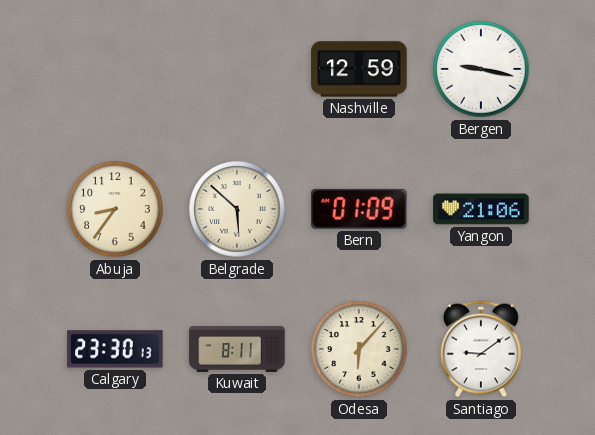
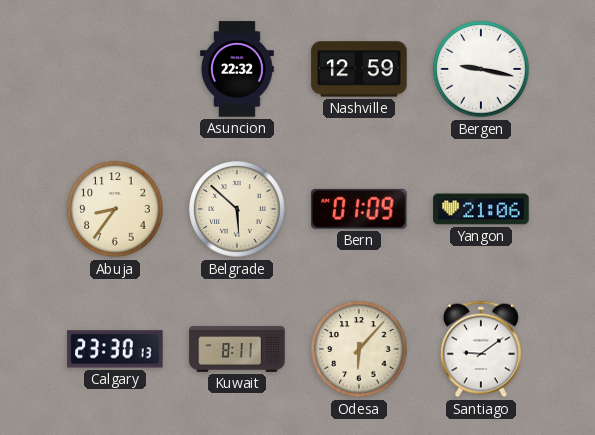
Asuncion: none -> 22:32 (238, 69)
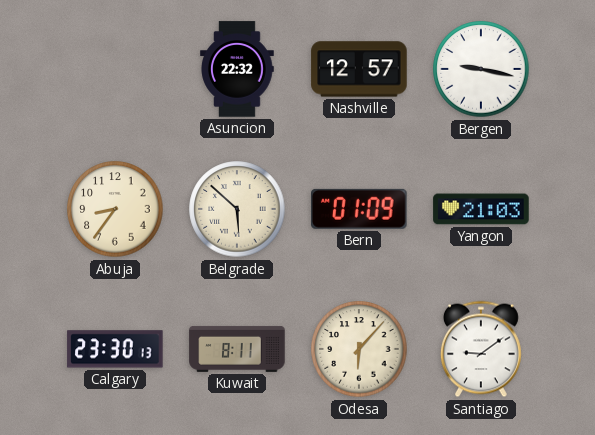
Nashville: 12:59 -> 12:57 (359, 69)
Yangon: 21:06 -> 21:03 (481, 209)
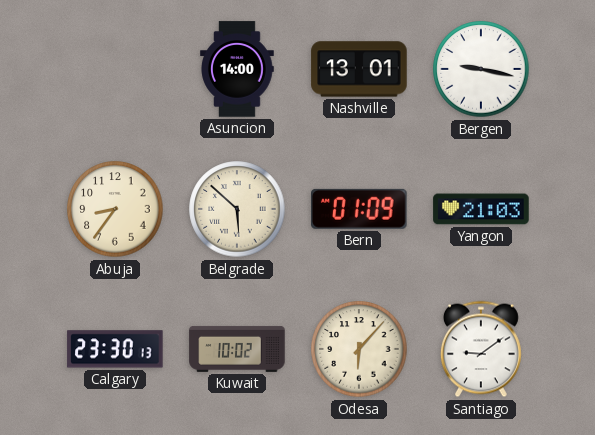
Asuncion: 22:32 -> 14:00 (238, 69)
Nashville: 12:57 -> 13:01 (359, 69)
Kuwait: 8:11 -> 10:02 (237, 349)
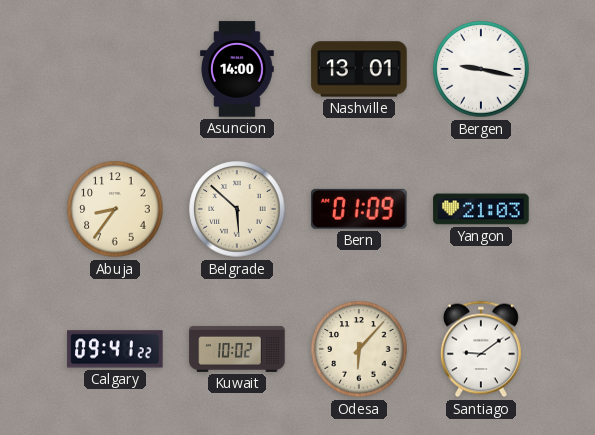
Calgary: 23:30 -> 09:41 (115, 349)
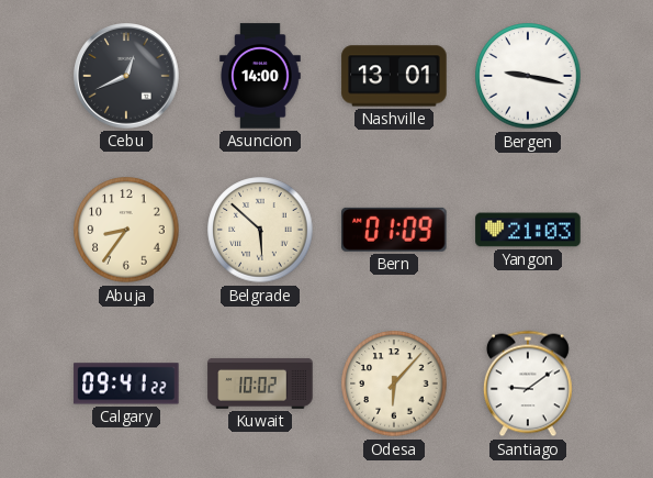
Cebu: none -> 12:41 (126, 76)
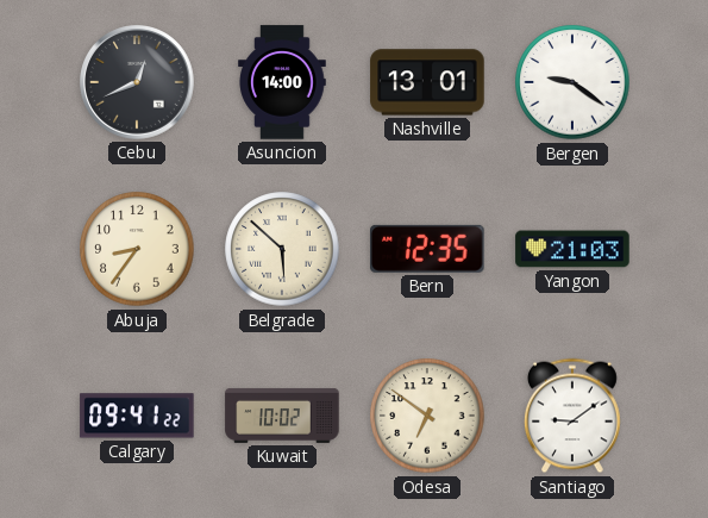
Bergen: 9:17 -> 9:21 (572, 82)
Bern: 01:09 -> 12:35 (428, 249)
Odesa: 6:07 -> 6:51 (427, 416)
